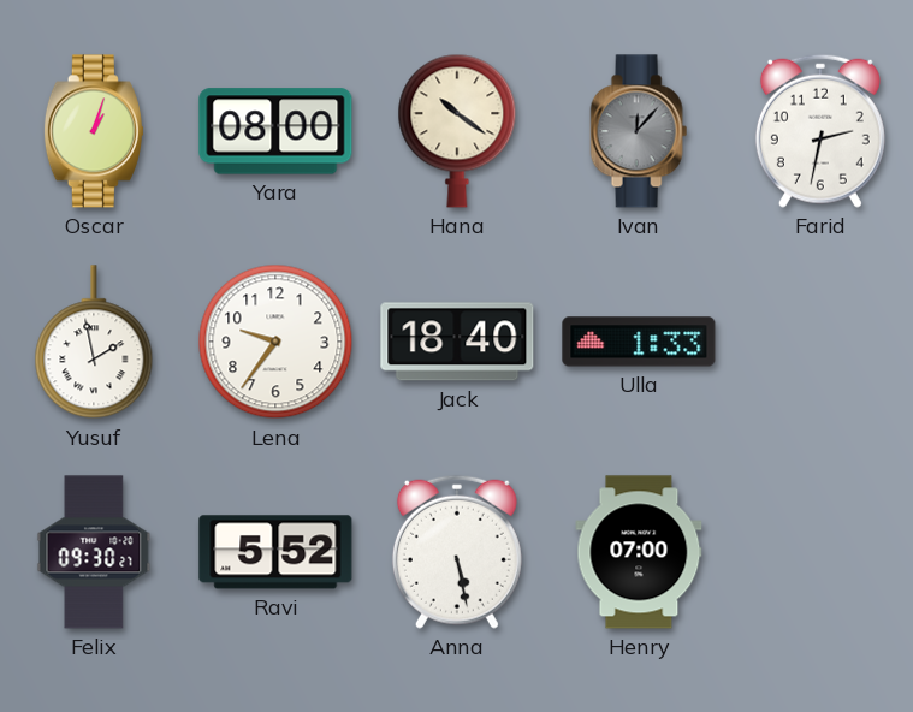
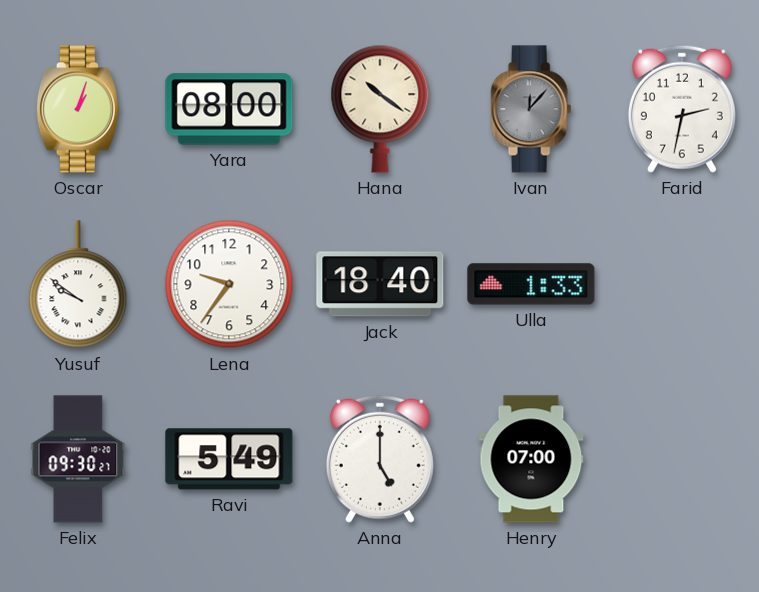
Yusuf: 1:58 -> 9:51 (78, 285)
Ravi: 5:52 -> 5:49 (229, 459)
Anna: 5:28 -> 5:00 (380, 459)
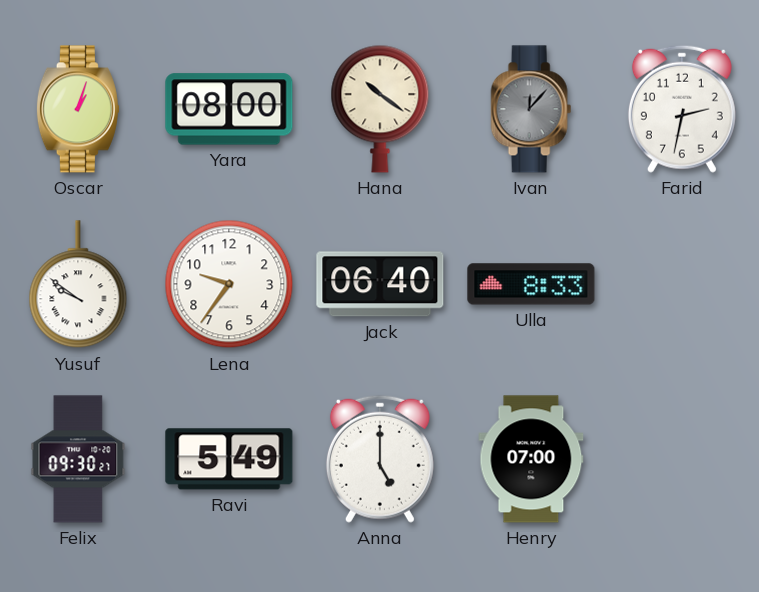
Jack: 18:40 -> 06:40 (380, 284)
Ulla: 1:33 -> 8:33 (531, 284)
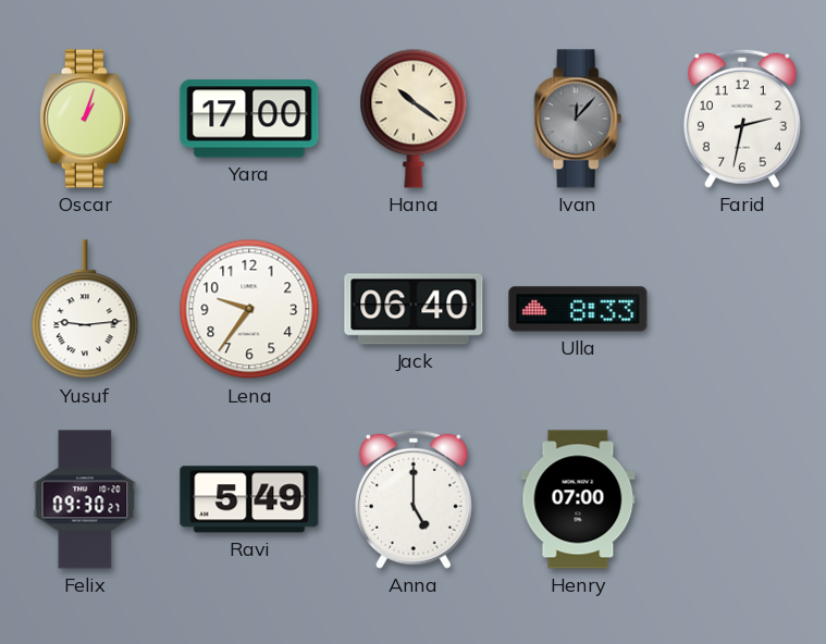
Yara: 08:00 -> 17:00 (249, 119)
Yusuf: 9:51 -> 9:14 (85, 310)
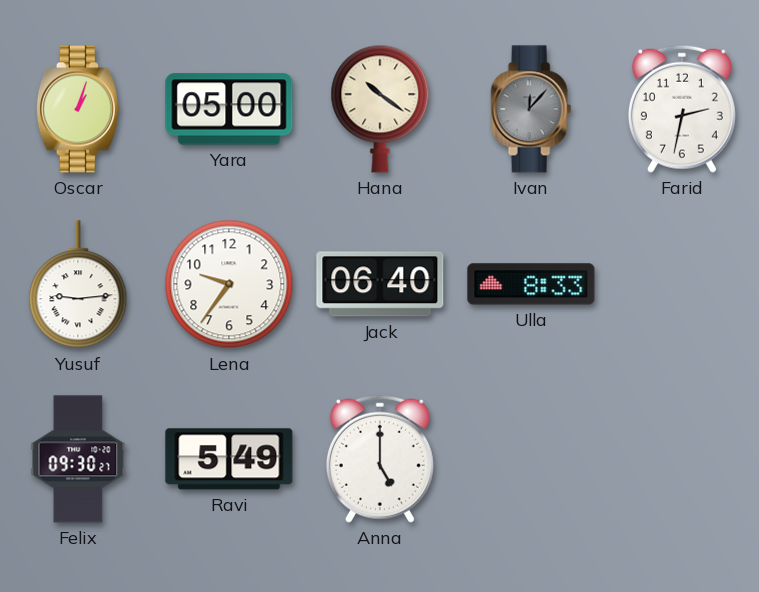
Yara: 17:00 -> 05:00 (229, 109)
Henry: 07:00 -> none (578, 499)
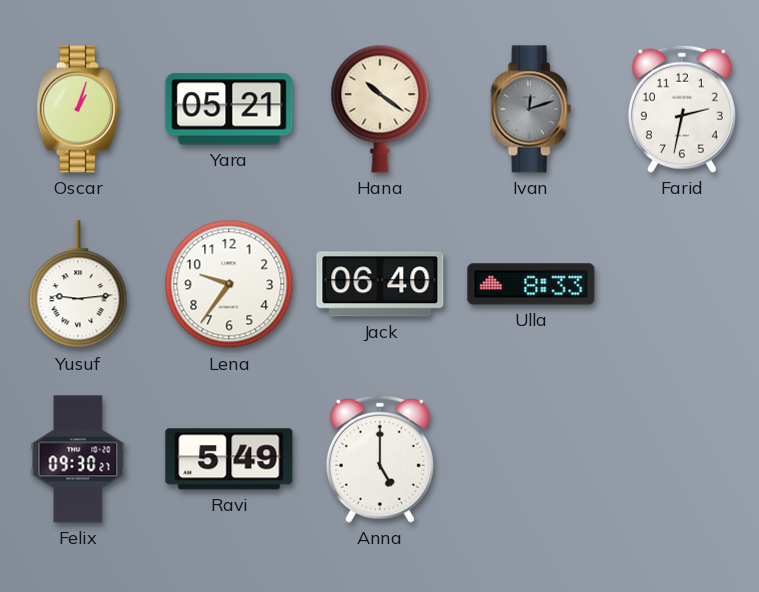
Yara: 05:00 -> 05:21 (229, 109)
Ivan: 12:07 -> 12:12 (531, 109)
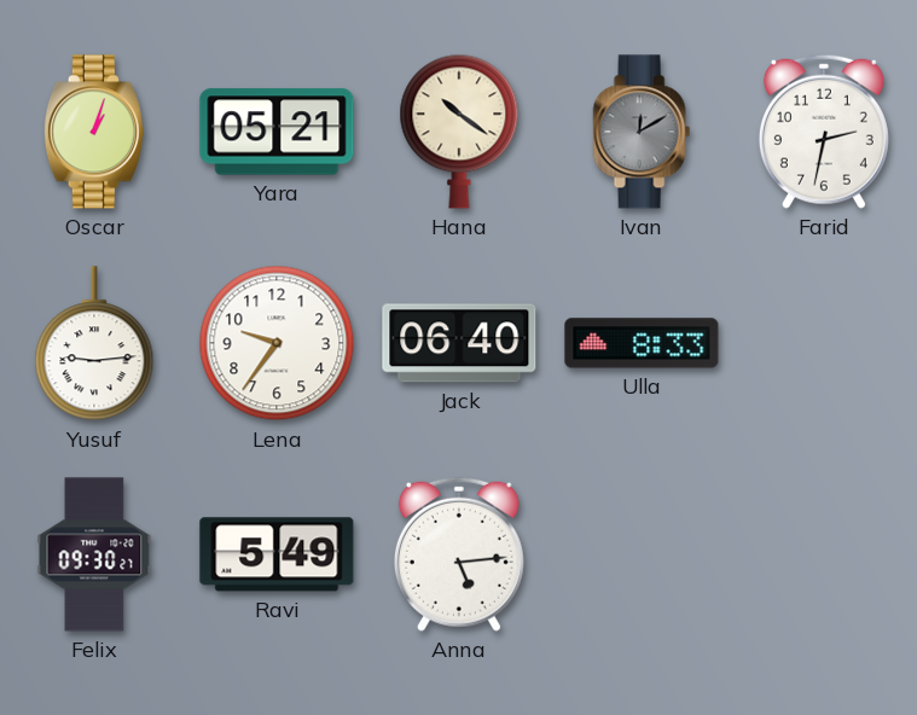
Ivan: 12:12 -> 12:10 (642, 132)
Anna: 5:00 -> 5:14 (459, 554)
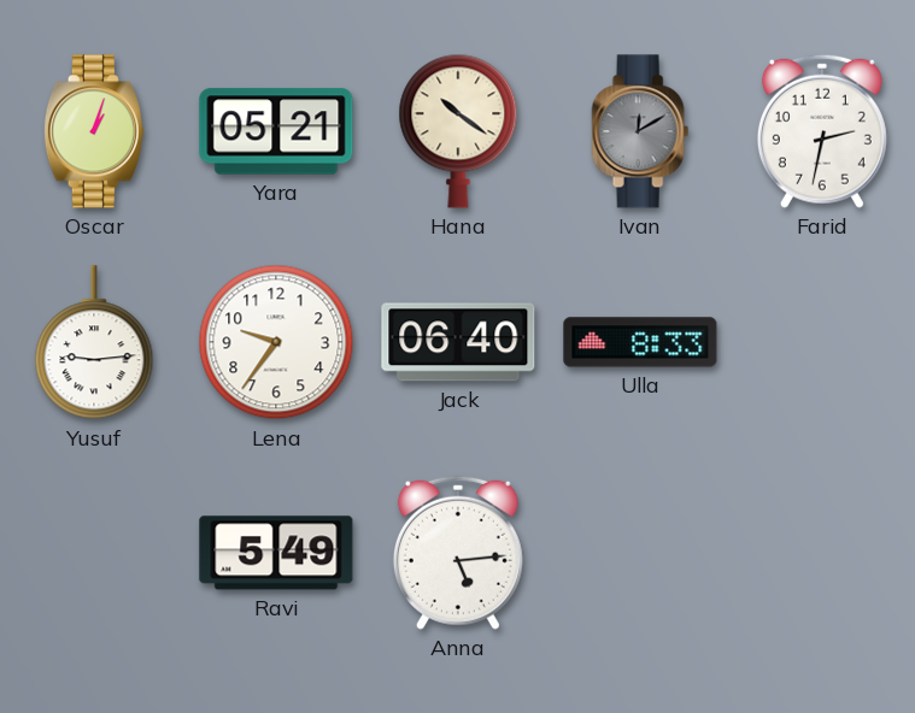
Felix: 09:30 -> none (94, 554)
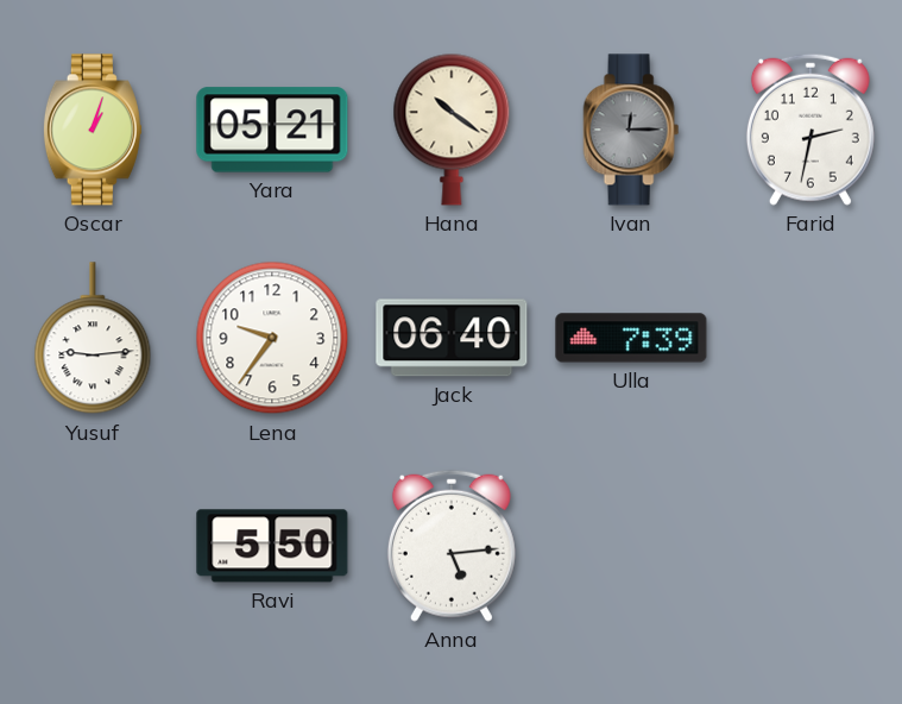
Ivan: 12:10 -> 12:15 (631, 130)
Ulla: 8:33 -> 7:39 (631, 338)
Ravi: 5:49 -> 5:50 (272, 546)
